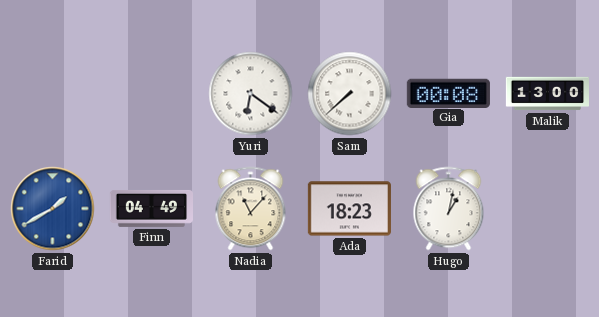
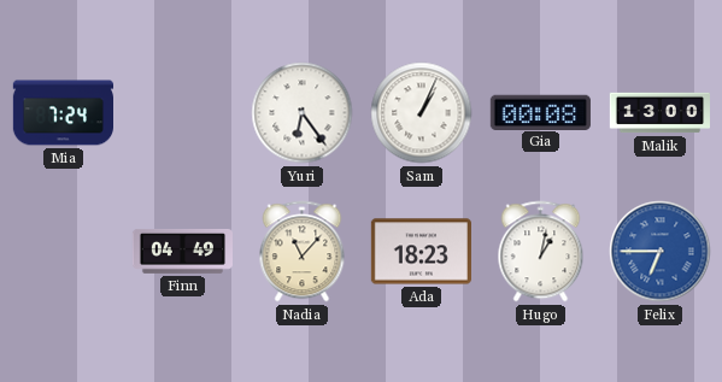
Mia: none -> 7:24 (63, 113)
Yuri: 6:21 -> 6:24 (303, 113)
Sam: 7:38 -> 1:04 (422, 113)
Farid: 1:40 -> none (53, 209)
Felix: none -> 6:45 (661, 252)
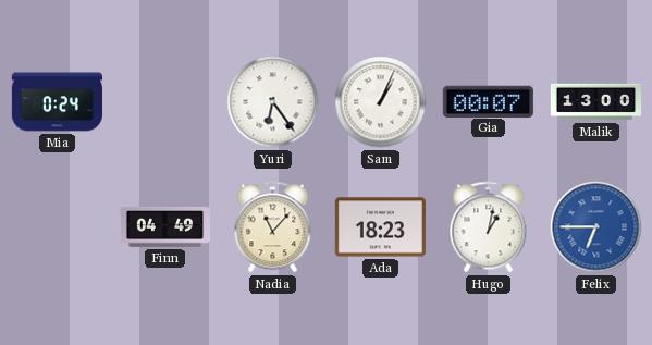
Mia: 7:24 -> 0:24 (57, 102)
Gia: 00:08 -> 00:07 (488, 101)
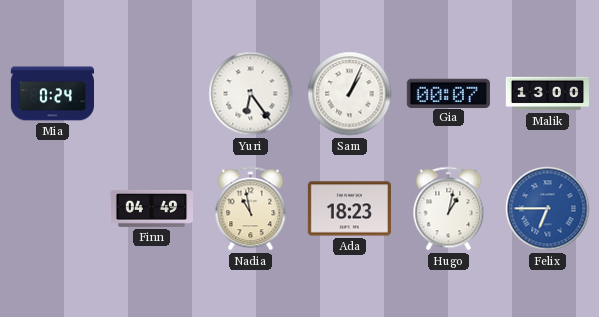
Nadia: 11:07 -> 10:58 (251, 209)
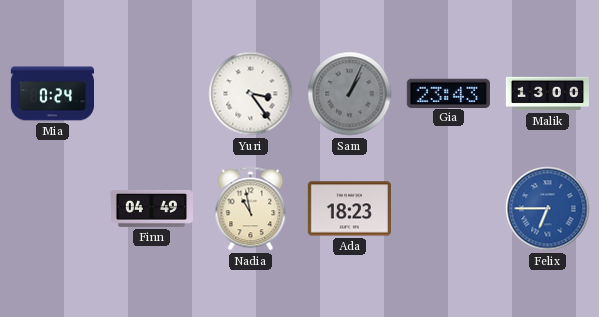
Yuri: 6:24 -> 3:24 (251, 94)
Sam dial: white -> grey (350, 94)
Gia: 00:07 -> 23:43 (448, 93)
Hugo: 1:02 -> none (449, 209)
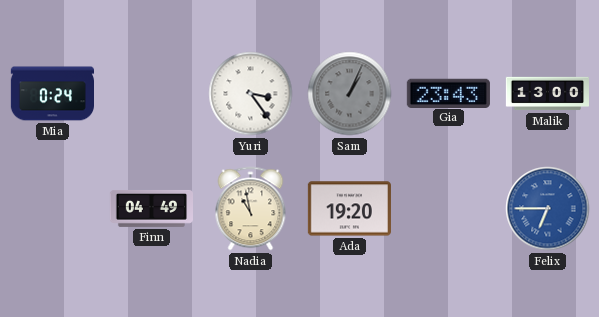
Ada: 18:23 -> 19:20 (349, 209)
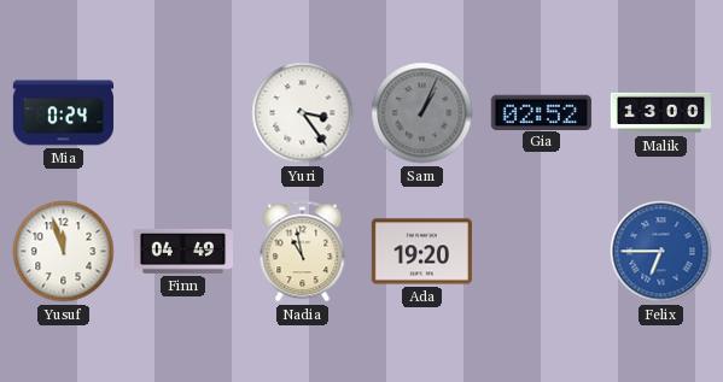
Gia: 23:43 -> 02:52 (541, 112)
Yusuf: none -> 11:57 (64, 252)
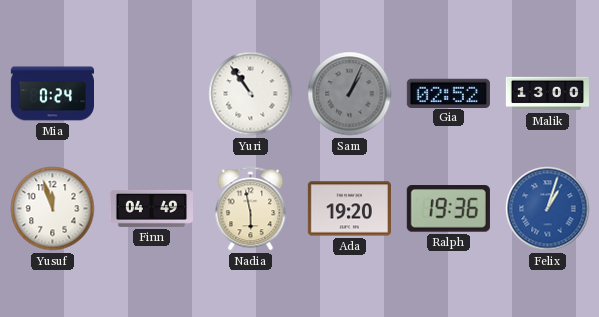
Yuri: 3:24 -> 10:54 (251, 94)
Nadia: 10:58 -> 5:58 (251, 209)
Ralph: none -> 19:36 (448, 209)
Felix: 6:45 -> 1:03 (548, 209)
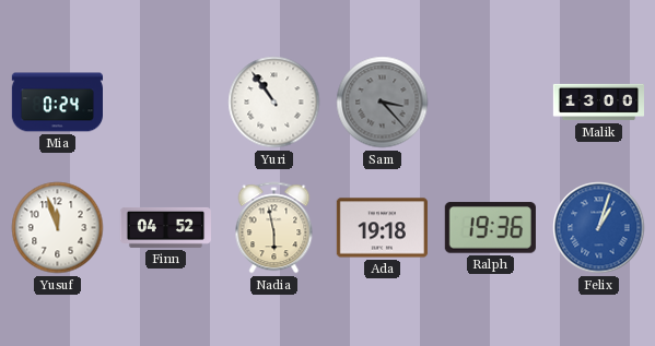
Sam: 1:04 -> 3:23 (383, 103)
Gia: 02:52 -> none (448, 93)
Finn: 04:49 -> 04:52 (165, 227)
Ada: 19:20 -> 19:18 (382, 228)
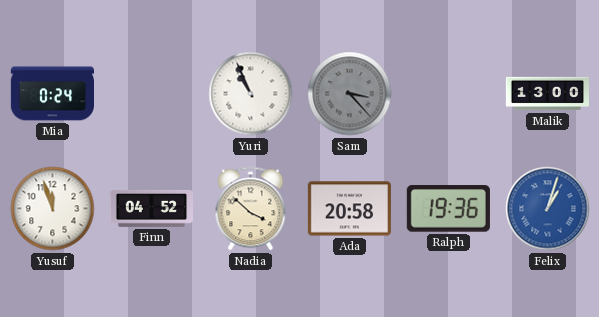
Yuri: 10:54 -> 10:56 (251, 94)
Nadia: 5:58 -> 3:52 (251, 209)
Ada: 19:18 -> 20:58 (349, 209)
